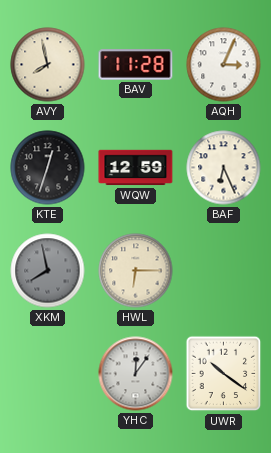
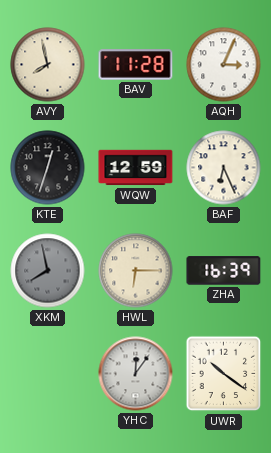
ZHA: none -> 16:39 (224, 271)
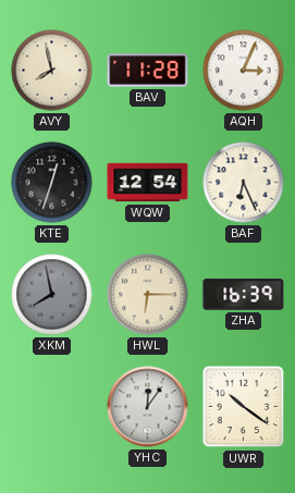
WQW: 12:59 -> 12:54 (148, 183)
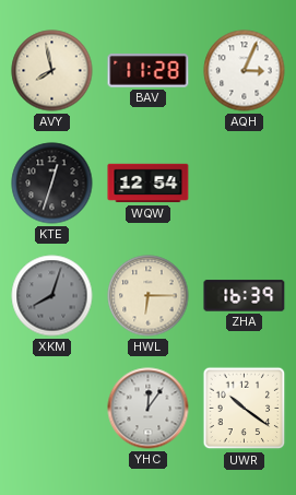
BAF: 6:26 -> none (244, 183)
XKM: 7:58 -> 8:03 (52, 296)
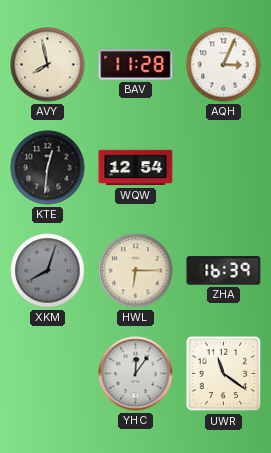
KTE: 12:33 -> 12:31 (48, 168)
UWR: 10:21 -> 11:21 (224, 374)
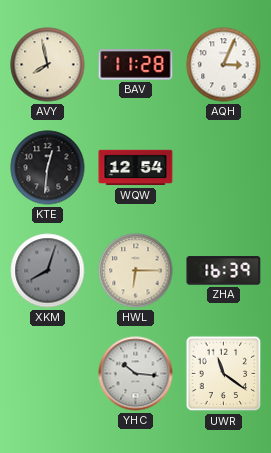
YHC: 12:06 -> 10:16 (136, 374)
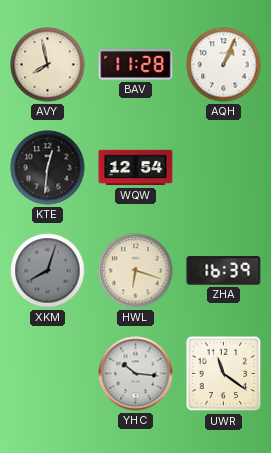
AQH: 3:04 -> 1:04 (224, 65)
HWL: 6:15 -> 6:18 (136, 271)
